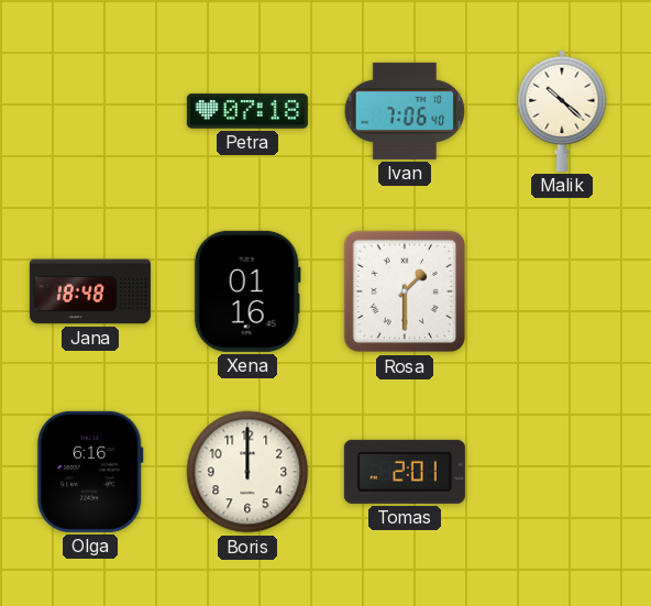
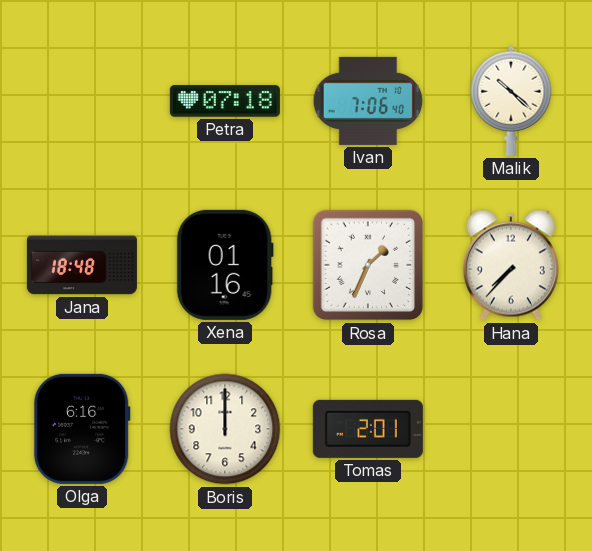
Rosa: 1:30 -> 1:34 (368, 265)
Hana: none -> 7:37 (511, 265)
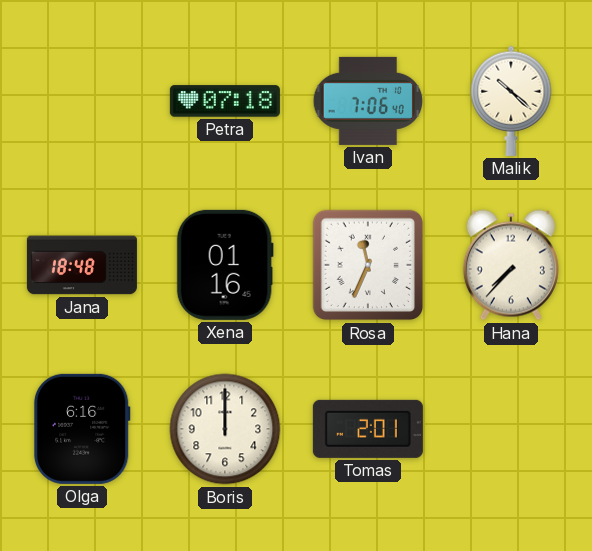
Rosa: 1:34 -> 11:34 (368, 265)
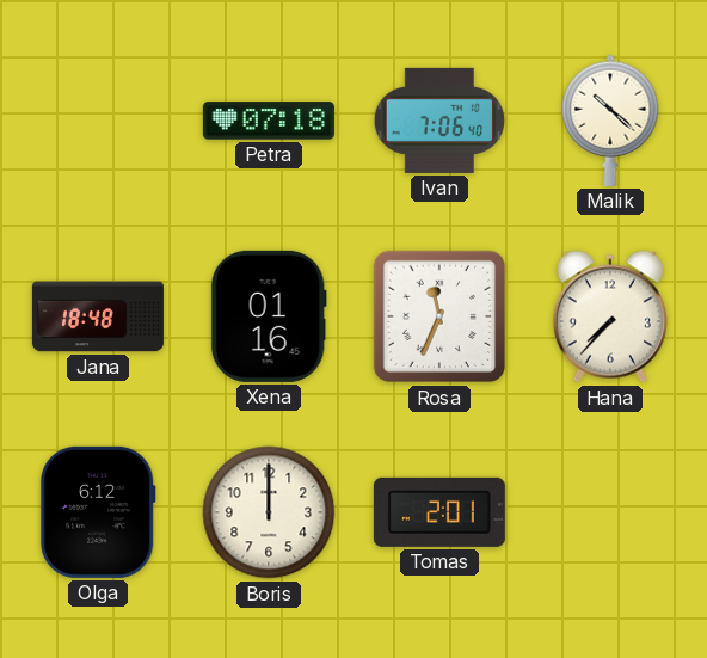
Olga: 6:16 -> 6:12 (98, 512)
